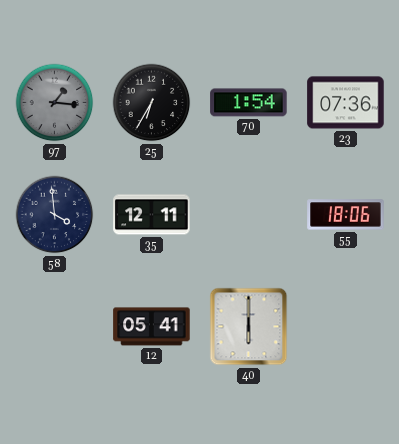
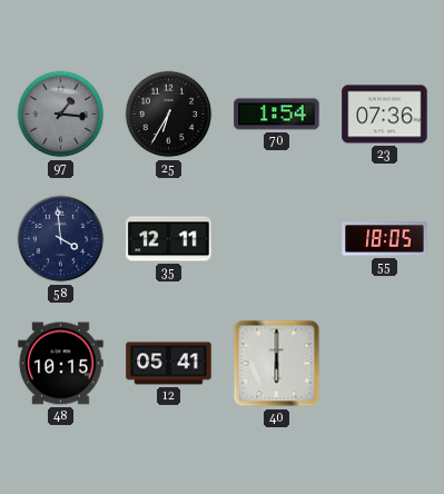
55: 18:06 -> 18:05 (385, 239)
48: none -> 10:15 (61, 364)
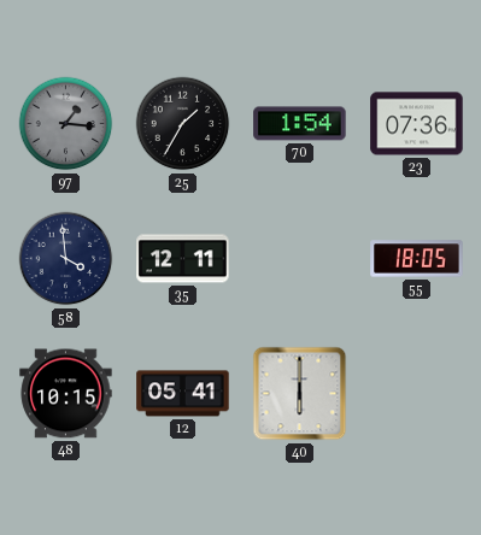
25: 6:35 -> 1:35 (183, 124)
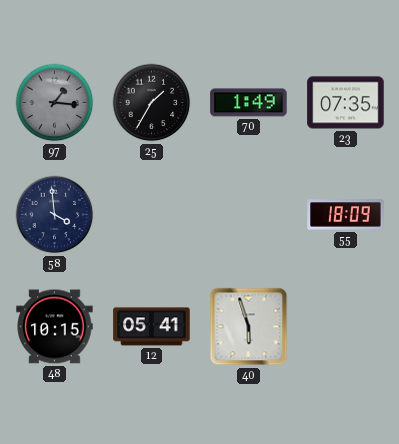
70: 1:54 -> 1:49 (249, 103)
23: 07:36 -> 07:35 (346, 103)
35: 12:11 -> none (183, 259)
55: 18:05 -> 18:09 (346, 215)
40: 6:00 -> 5:57 (249, 327)
